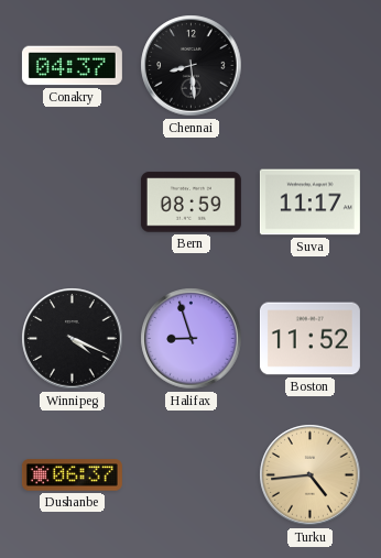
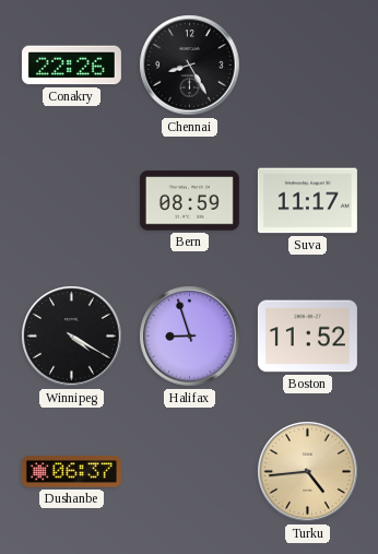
Conakry: 04:37 -> 22:26 (71, 66)
Chennai: 8:29 -> 8:25 (190, 66)
Winnipeg: 4:19 -> 4:20 (72, 337)
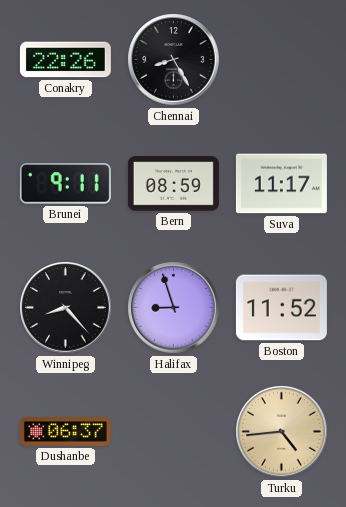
Brunei: none -> 9:11 (65, 184)
Winnipeg: 4:20 -> 8:23 (66, 308)
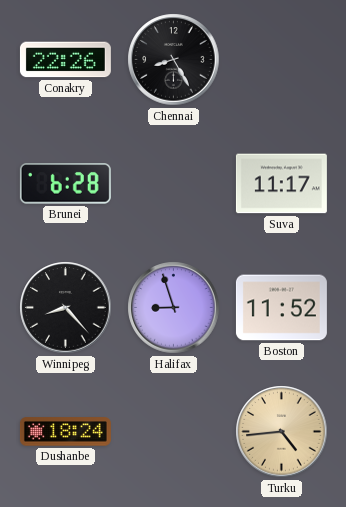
Brunei: 9:11 -> 6:28 (65, 184)
Bern: 08:59 -> none (173, 184)
Dushanbe: 06:37 -> 18:24 (65, 432)
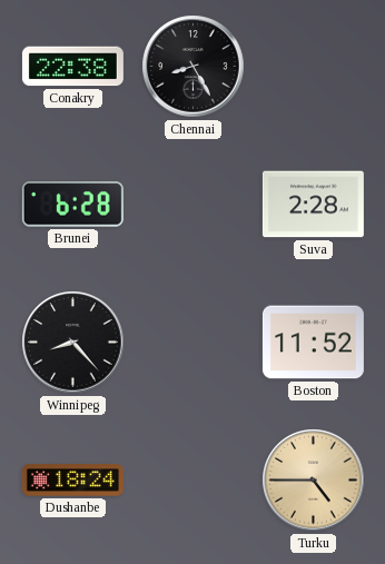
Conakry: 22:26 -> 22:38 (72, 67)
Suva: 11:17 -> 2:28 (313, 205)
Halifax: 8:57 -> none (174, 308)
Turku: 4:44 -> 4:45 (314, 481)
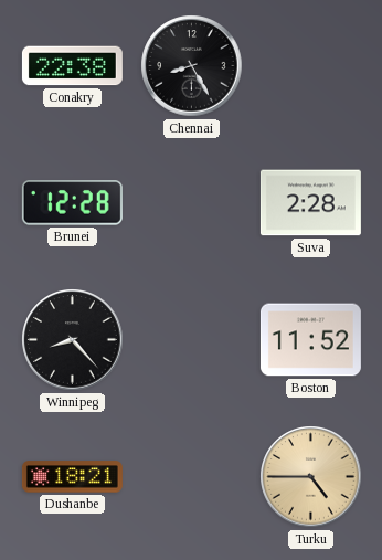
Brunei: 6:28 -> 12:28 (72, 203)
Dushanbe: 18:24 -> 18:21 (72, 477)
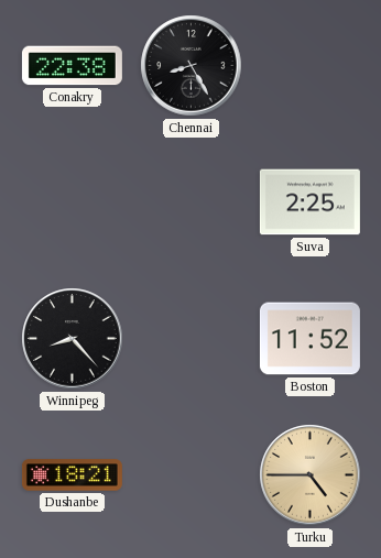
Brunei: 12:28 -> none (72, 203)
Suva: 2:28 -> 2:25 (309, 203)
